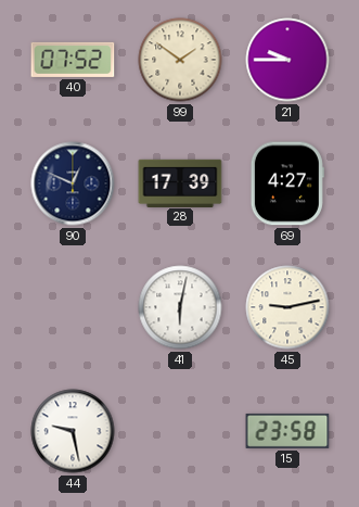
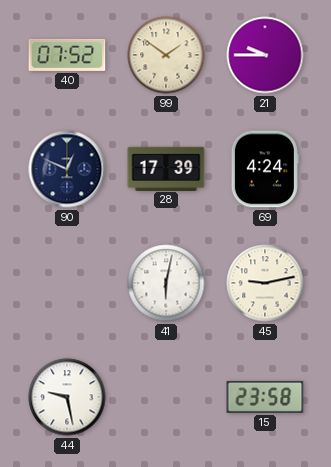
69: 4:27 -> 4:24 (265, 169)
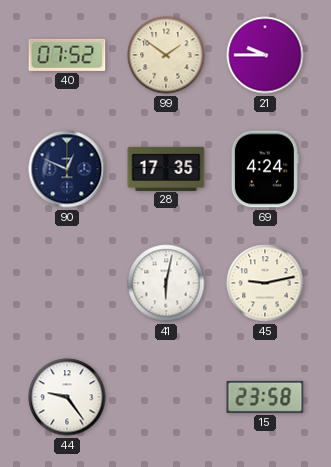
28: 17:39 -> 17:35 (166, 168)
44: 9:28 -> 9:24 (67, 397)
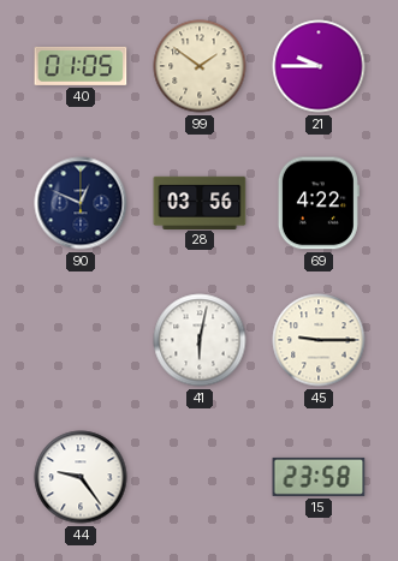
40: 07:52 -> 01:05 (81, 66)
28: 17:35 -> 03:56 (200, 202)
69: 4:24 -> 4:22 (319, 203)
45: 9:13 -> 9:15 (319, 340)
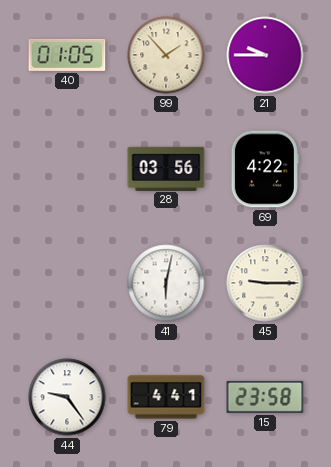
99: 1:51 -> 1:53 (166, 55)
90: 12:49 -> none (81, 203)
79: none -> 4:41 (166, 397)
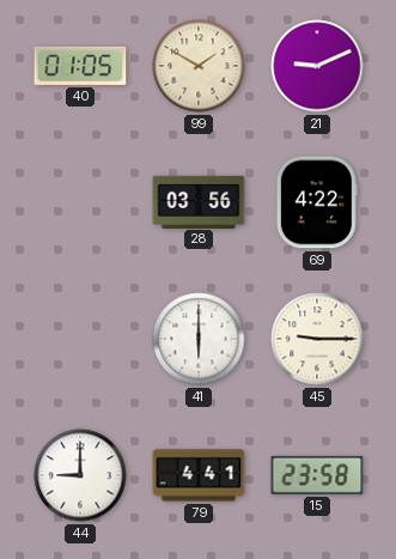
99: 1:53 -> 1:50 (199, 66)
21: 9:45 -> 9:11 (317, 66)
41: 6:02 -> 6:00 (199, 339)
44: 9:24 -> 9:00 (80, 475)
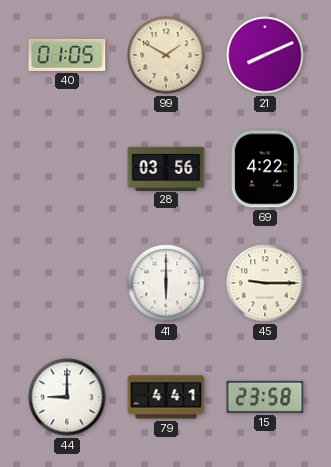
21: 9:11 -> 8:11 (265, 55)
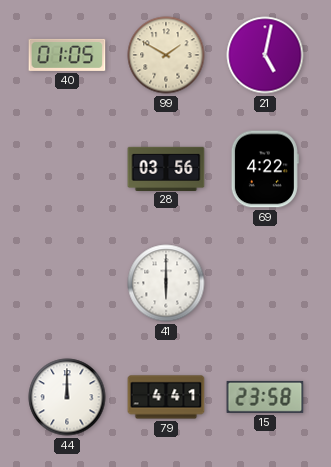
21: 8:11 -> 5:02 (265, 55)
45: 9:15 -> none (265, 283)
44: 9:00 -> 12:00 (67, 397)
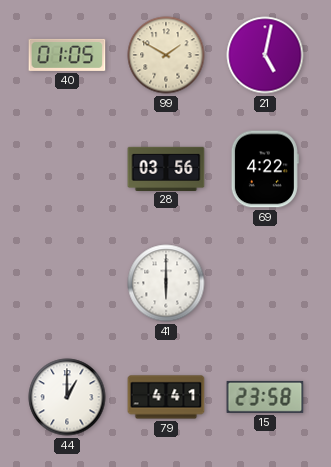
44: 12:00 -> 1:00 (67, 397)
